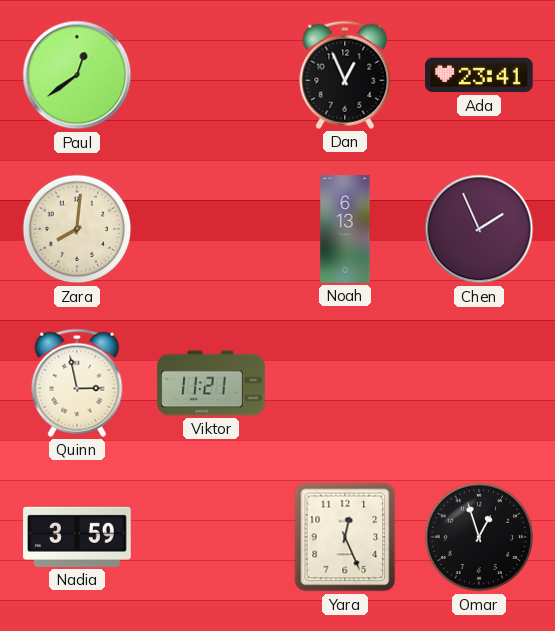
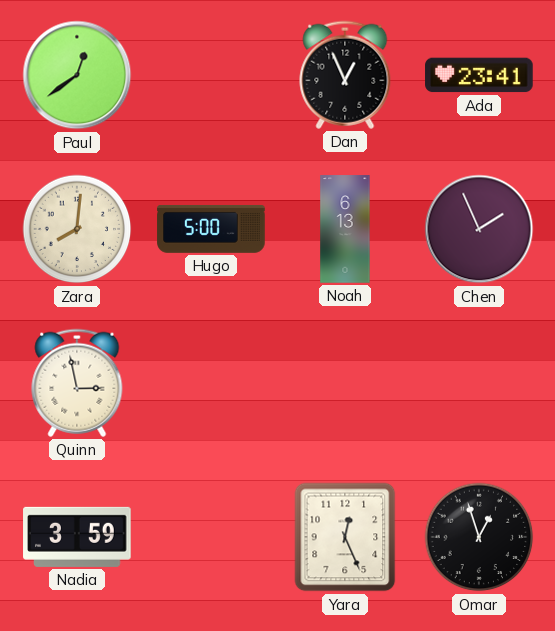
Hugo: none -> 5:00 (211, 229)
Viktor: 11:21 -> none (211, 383)
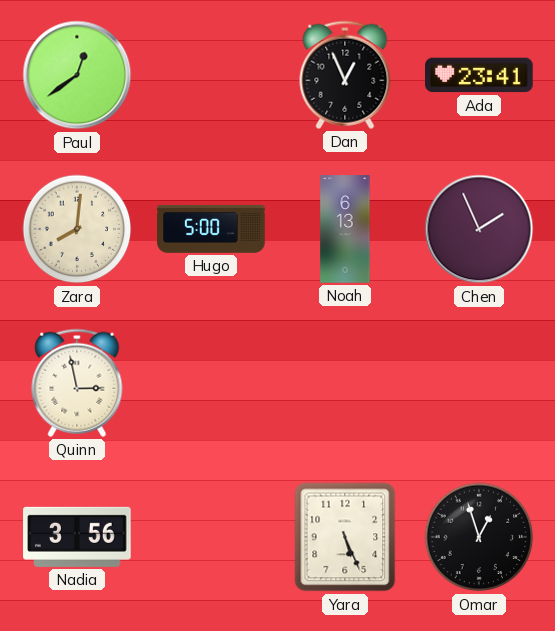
Nadia: 3:59 -> 3:56 (77, 537)
Yara: 12:26 -> 5:26 (345, 537)
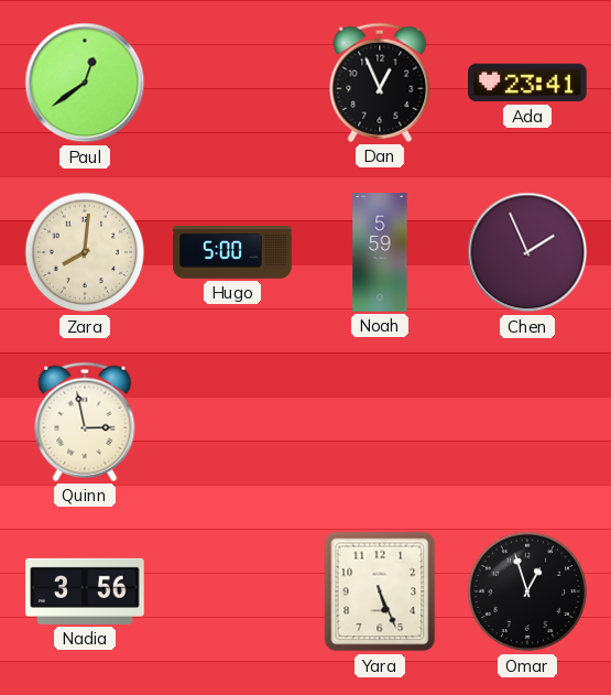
Noah: 6:13 -> 5:59 (380, 252)
